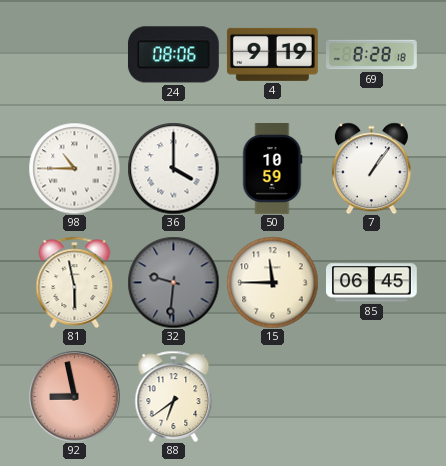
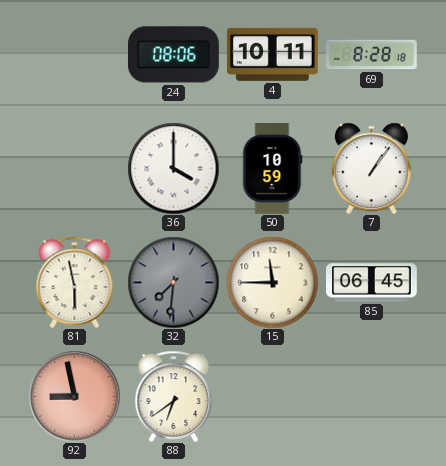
4: 9:19 -> 10:11 (272, 54)
98: 10:45 -> none (74, 168)
32: 9:31 -> 7:31 (173, 282)
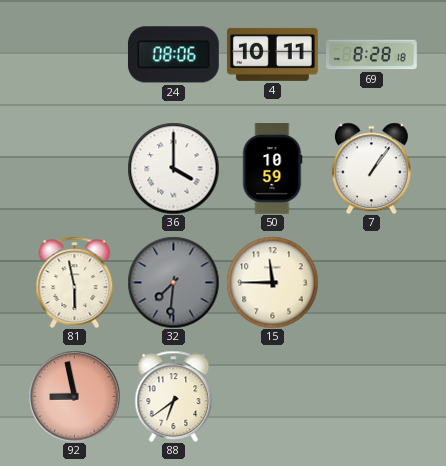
85: 06:45 -> none (372, 283)
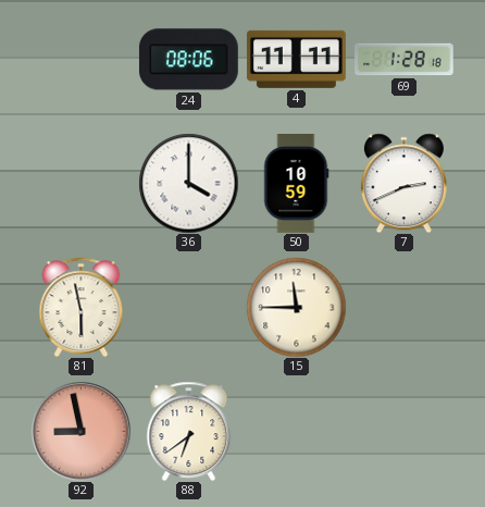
4: 10:11 -> 11:11 (296, 59)
69: 8:28 -> 1:28 (405, 60)
7: 1:06 -> 2:41 (403, 183)
32: 7:31 -> none (173, 282)
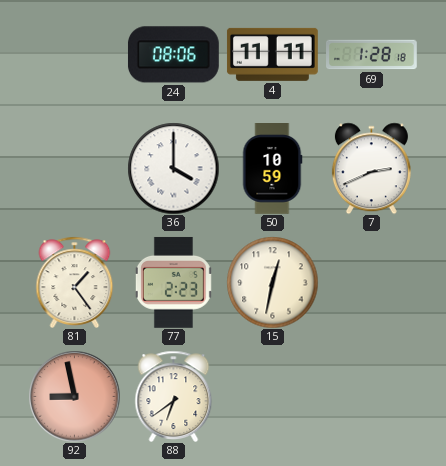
81: 5:58 -> 1:24 (75, 282)
77: none -> 2:23 (173, 283)
15: 11:45 -> 12:32 (272, 282)
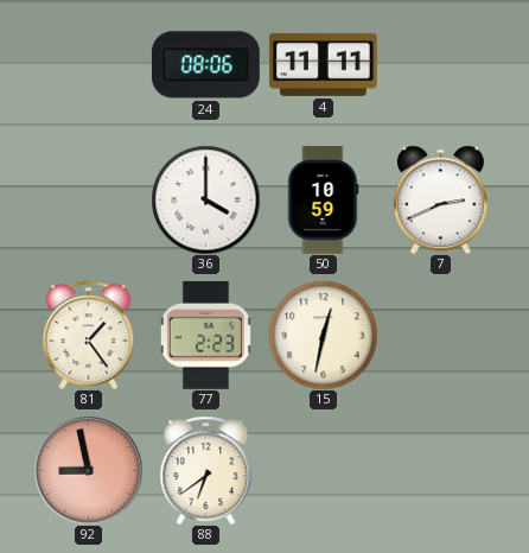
69: 1:28 -> none (372, 55)
